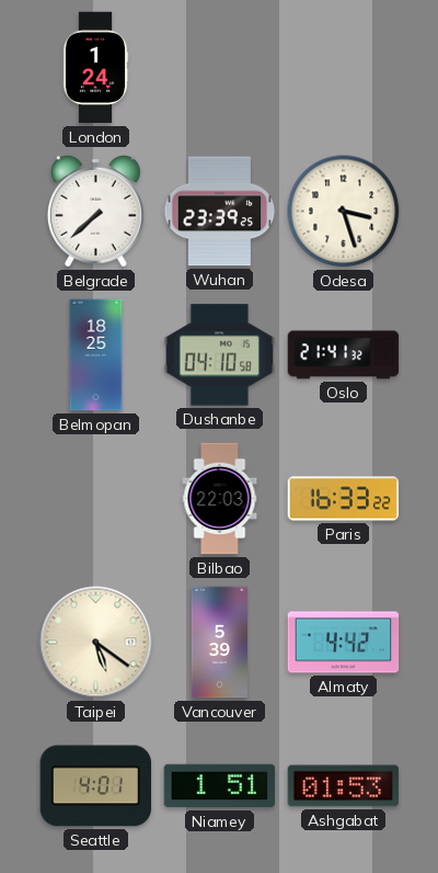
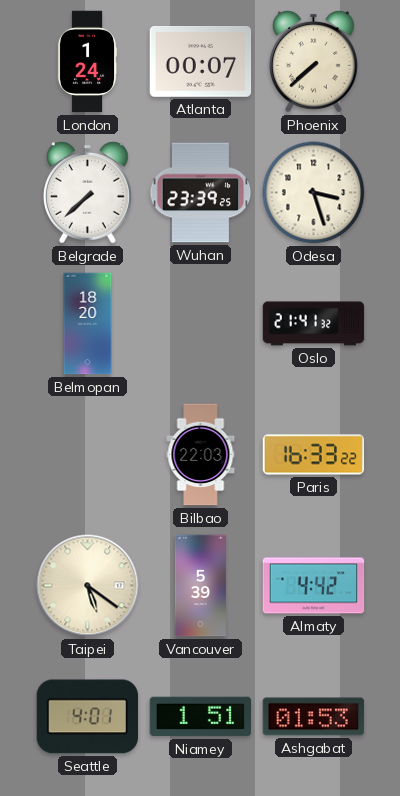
Atlanta: none -> 00:07 (201, 62)
Phoenix: none -> 7:38 (313, 61)
Belmopan: 18:25 -> 18:20 (88, 324)
Dushanbe: 04:10 -> none (220, 355)
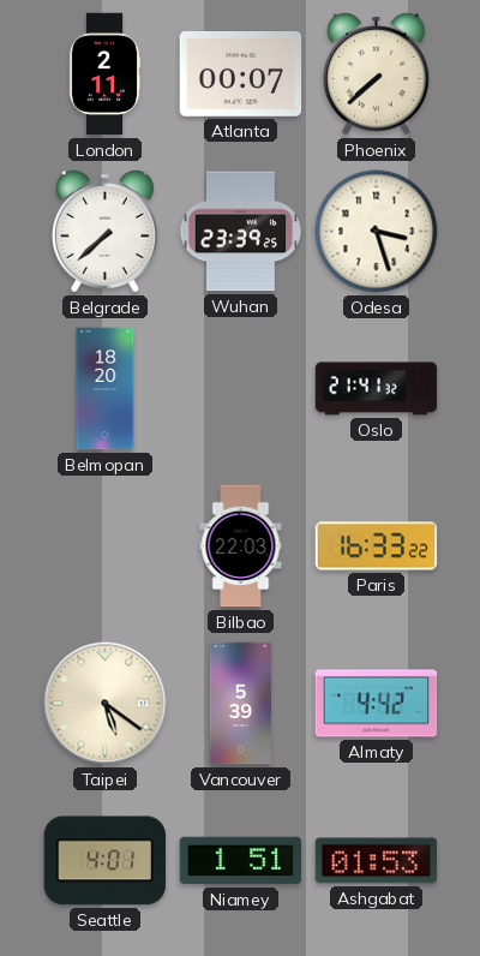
London: 1:24 -> 2:11 (104, 74)
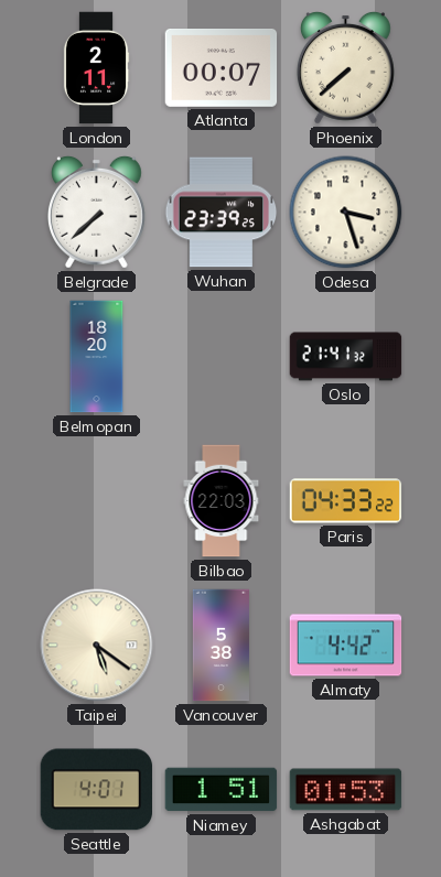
Paris: 16:33 -> 04:33 (346, 501)
Vancouver: 5:39 -> 5:38 (220, 646)
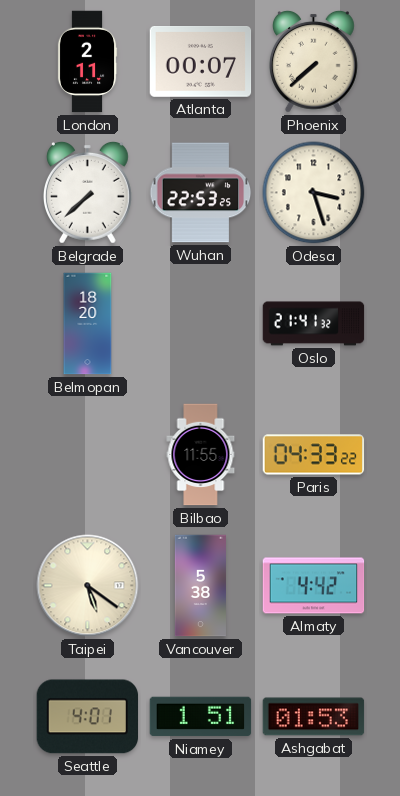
Wuhan: 23:39 -> 22:53 (201, 193)
Bilbao: 22:03 -> 11:55 (201, 455)
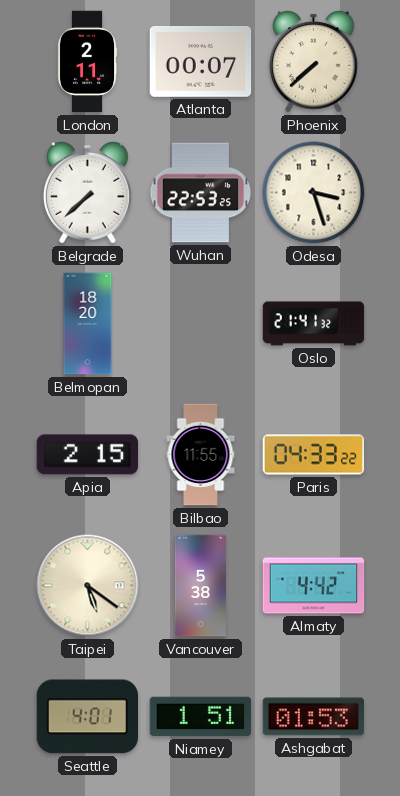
Apia: none -> 2:15 (88, 455)
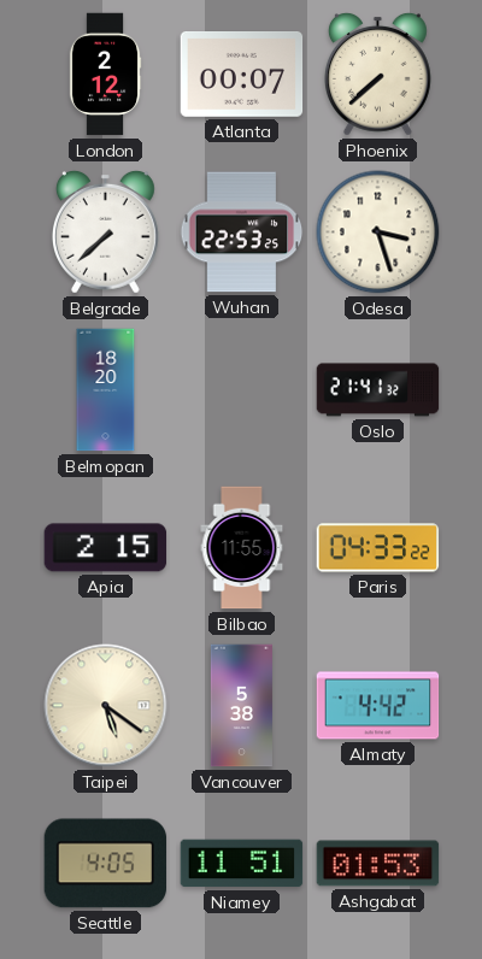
London: 2:11 -> 2:12 (105, 75)
Seattle: 4:01 -> 4:05 (106, 864)
Niamey: 1:51 -> 11:51 (242, 864)
